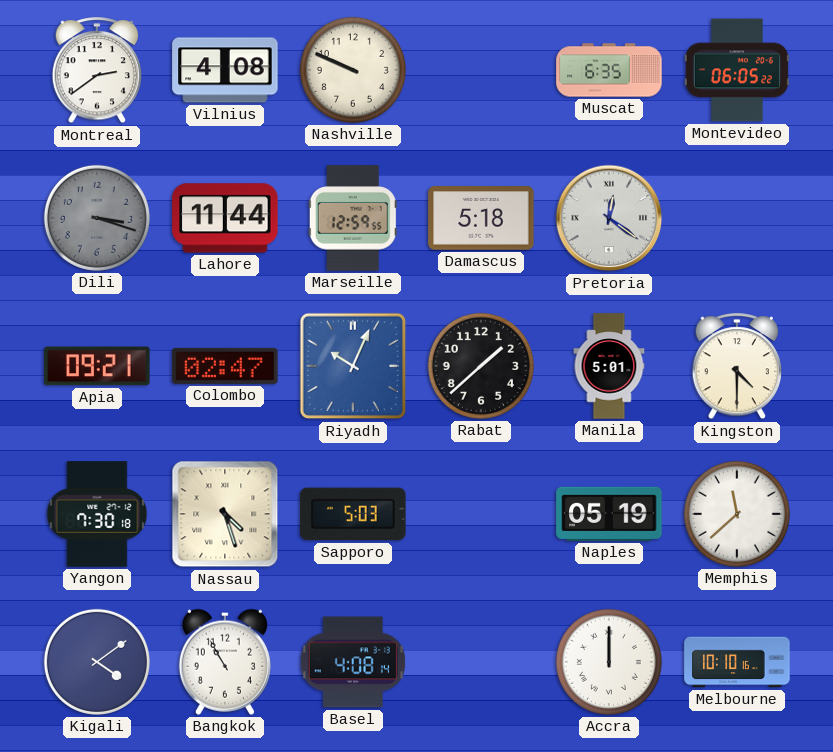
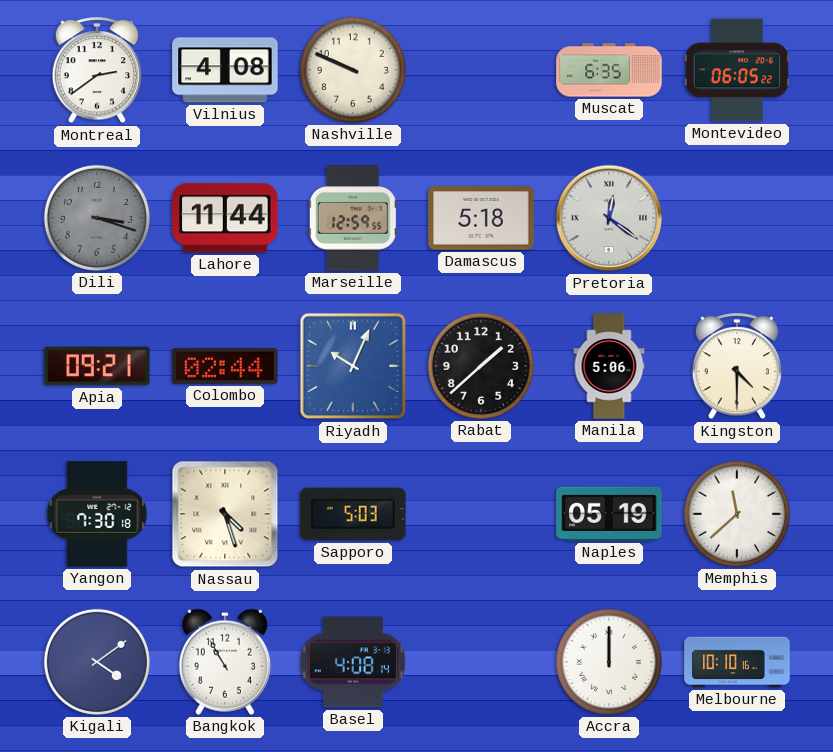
Colombo: 02:47 -> 02:44 (225, 366)
Manila: 5:01 -> 5:06 (609, 366)
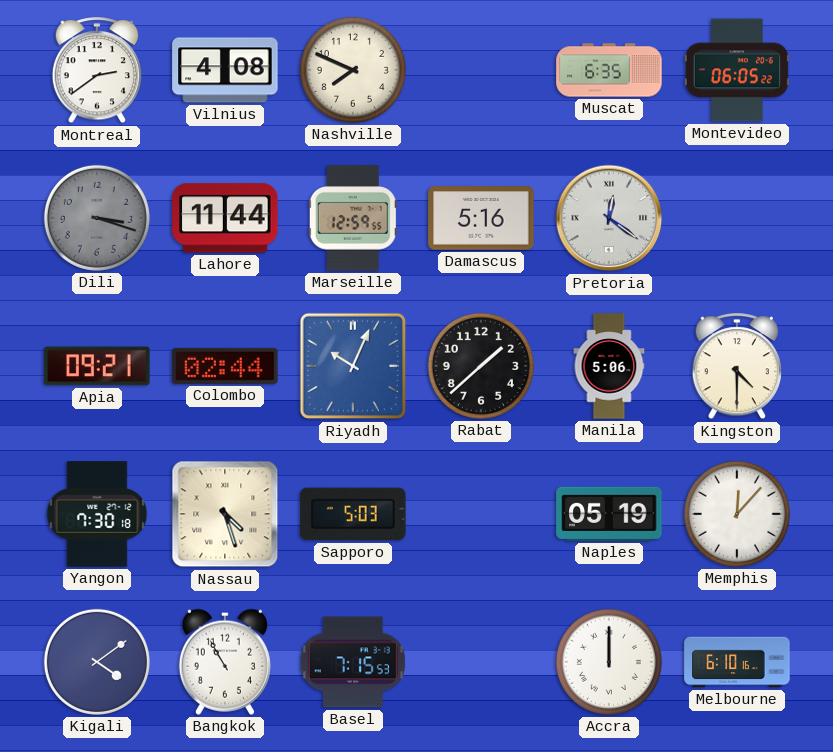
Nashville: 9:49 -> 7:49 (353, 70)
Damascus: 5:18 -> 5:16 (481, 218)
Memphis: 11:38 -> 12:07 (737, 514)
Basel: 4:08 -> 7:15 (353, 662)
Melbourne: 10:10 -> 6:10 (737, 662)
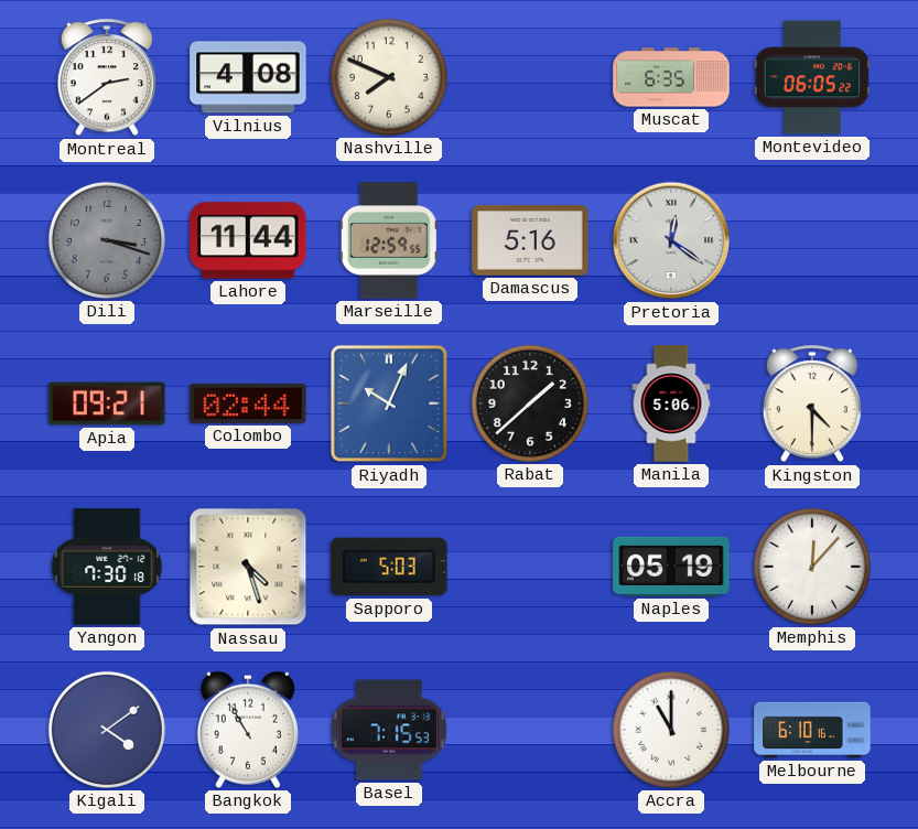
Accra: 12:00 -> 11:00 (671, 730)
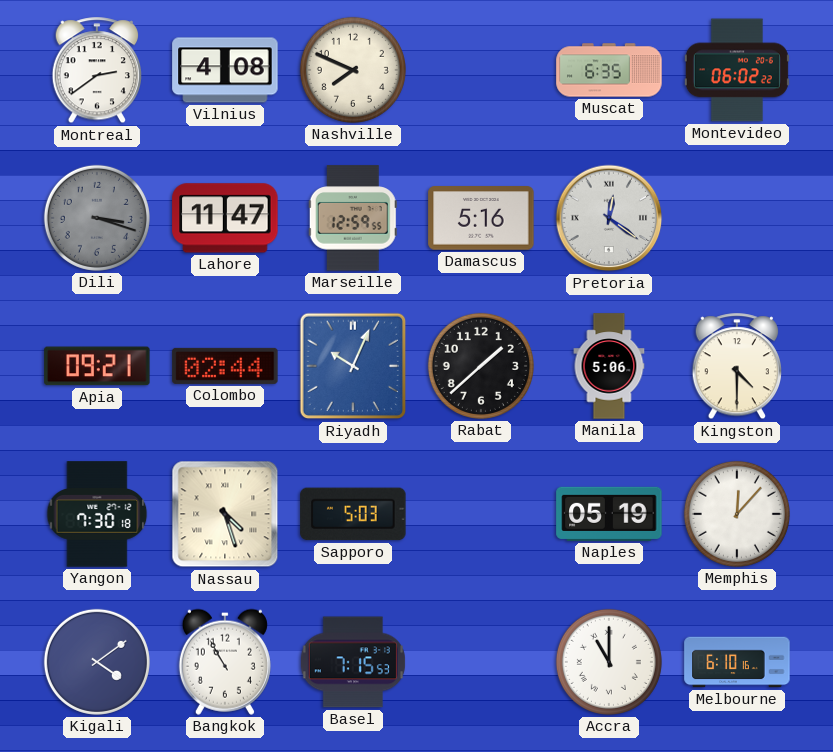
Montevideo: 06:05 -> 06:02 (737, 70)
Lahore: 11:44 -> 11:47 (225, 218)
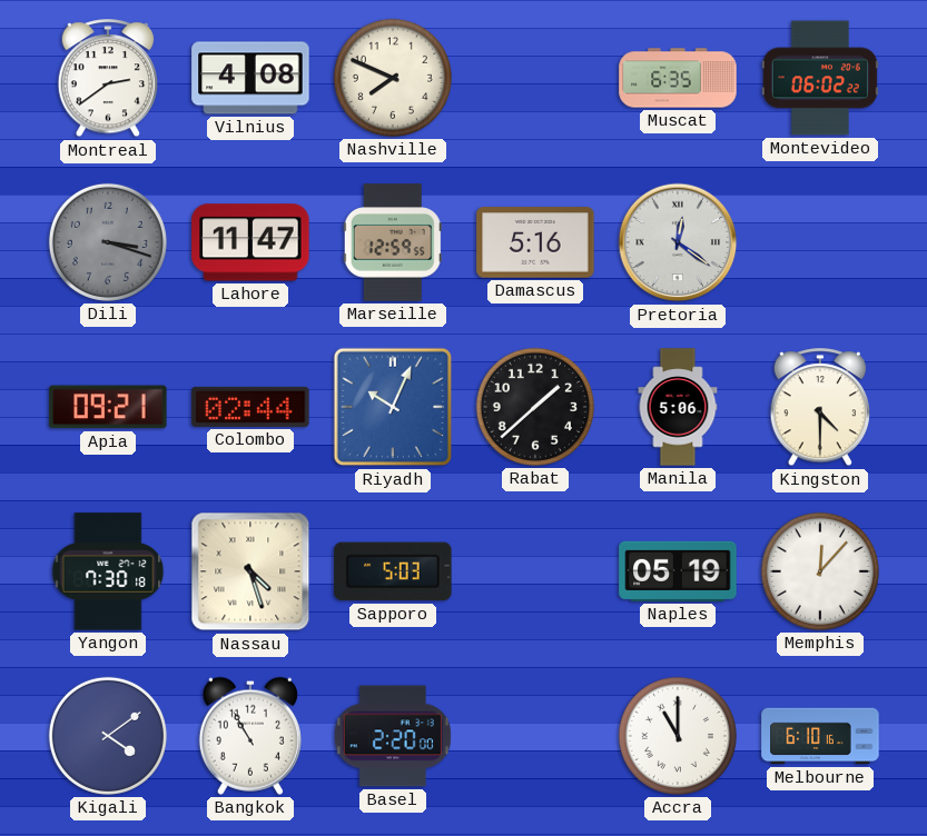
Basel: 7:15 -> 2:20 (393, 736)
